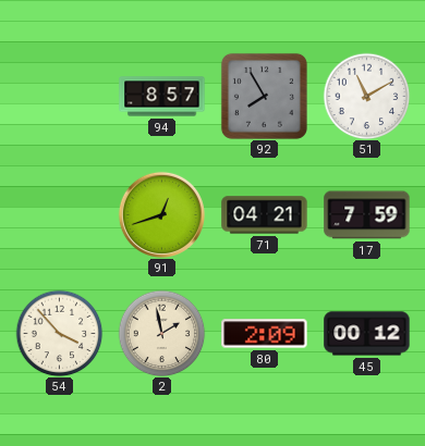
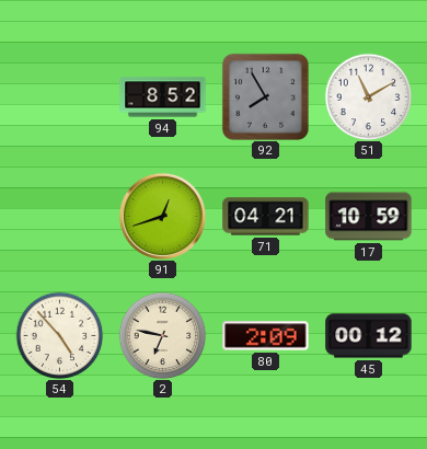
94: 8:57 -> 8:52 (163, 97)
17: 7:59 -> 10:59 (369, 217)
54: 3:53 -> 4:53 (59, 335)
2: 1:58 -> 6:47 (162, 335)
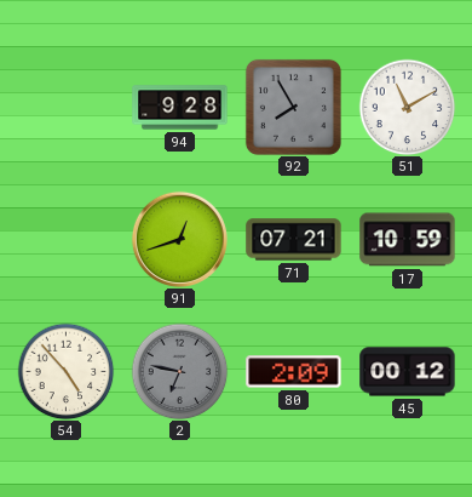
94: 8:52 -> 9:28 (180, 108)
71: 04:21 -> 07:21 (294, 240)
2 dial: cream -> grey (179, 371)
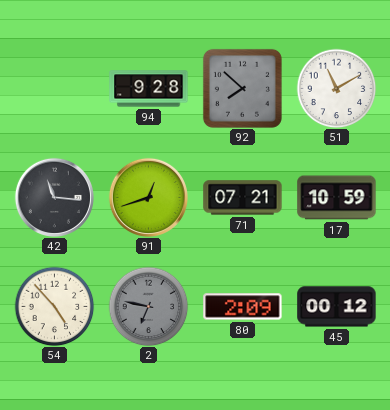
92: 7:55 -> 7:52 (242, 88)
42: none -> 11:16 (54, 197)
